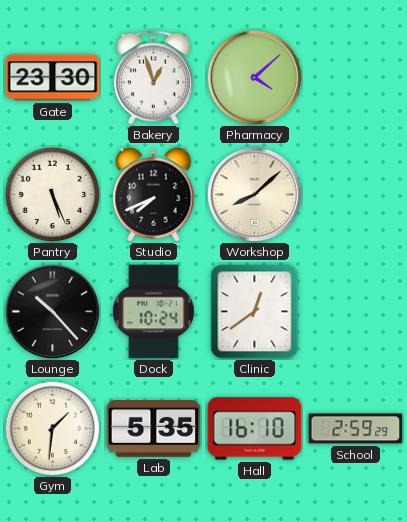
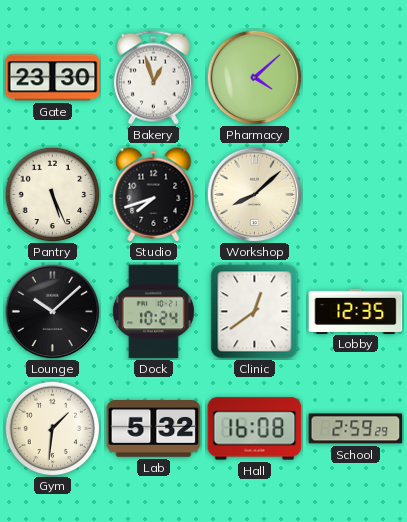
Studio: 7:41 -> 7:42 (154, 195)
Lounge: 10:23 -> 10:08 (52, 311)
Lobby: none -> 12:35 (356, 311)
Lab: 5:35 -> 5:32 (154, 429)
Hall: 16:10 -> 16:08 (255, 429)
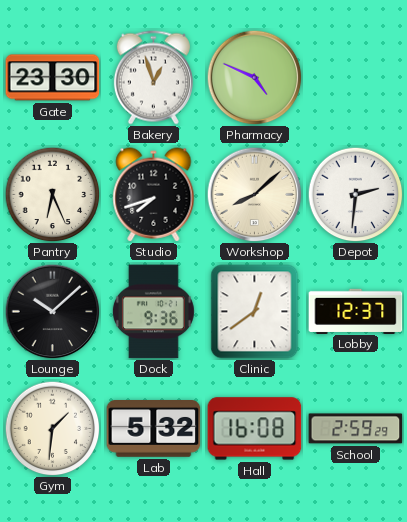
Pharmacy: 4:08 -> 4:49 (254, 77)
Pantry: 5:26 -> 6:26 (52, 194)
Depot: none -> 2:31 (355, 194)
Dock: 10:24 -> 9:36 (153, 312)
Lobby: 12:35 -> 12:37 (356, 311)
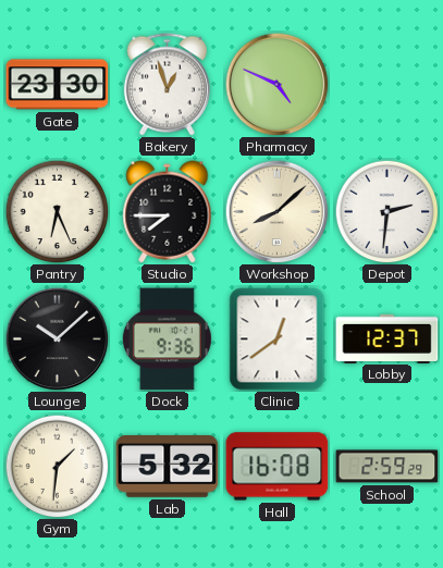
Studio: 7:42 -> 7:45 (168, 212)
